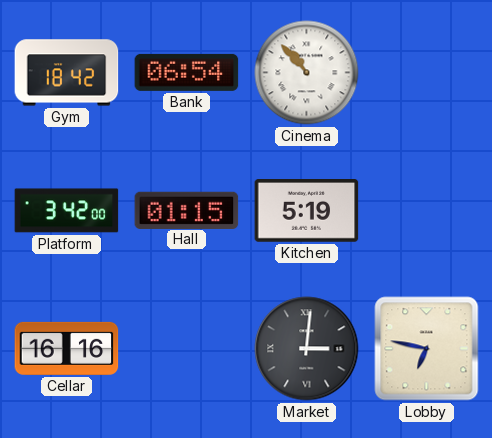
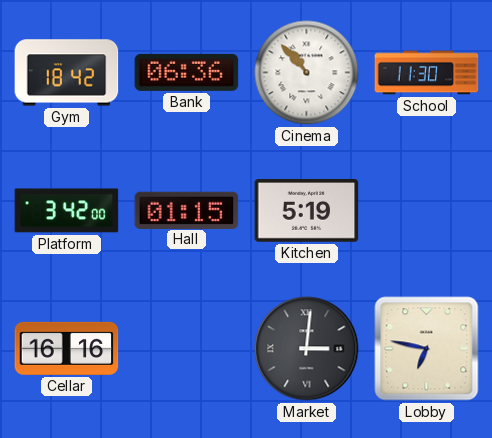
Bank: 06:54 -> 06:36 (187, 72)
School: none -> 11:30 (427, 73)
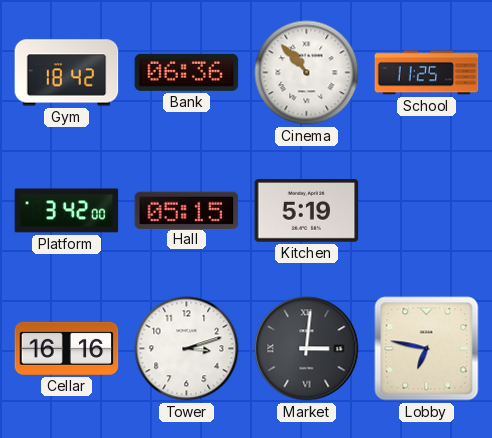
School: 11:30 -> 11:25 (427, 73)
Hall: 01:15 -> 05:15 (187, 210)
Tower: none -> 3:12 (187, 349)
